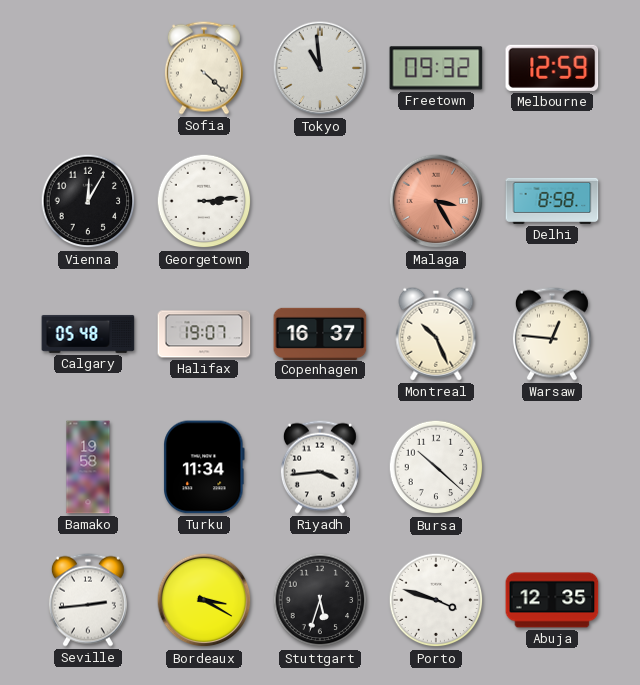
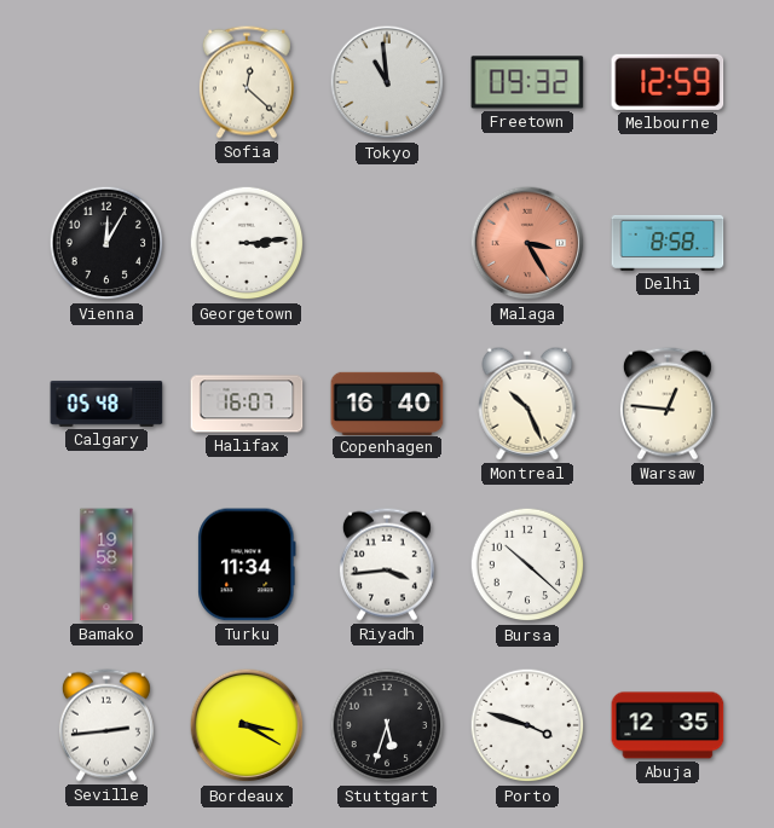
Sofia: 4:22 -> 12:22 (247, 82)
Halifax: 19:07 -> 16:07 (247, 404)
Copenhagen: 16:37 -> 16:40 (387, 403)
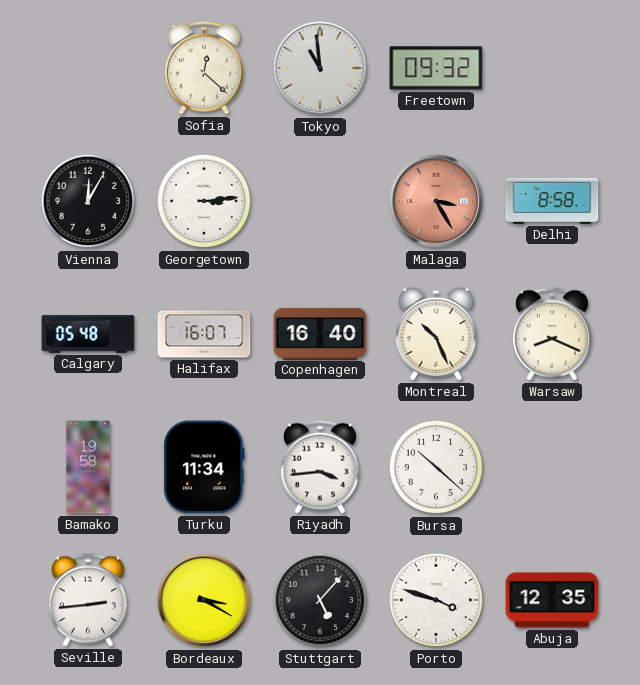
Melbourne: 12:59 -> none (668, 82)
Warsaw: 12:46 -> 8:19 (552, 334)
Stuttgart: 5:33 -> 5:07 (320, 600)
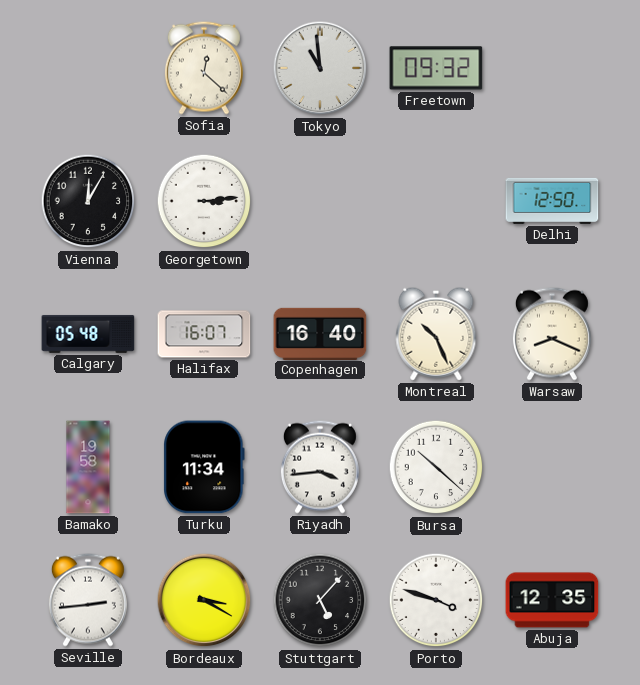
Malaga: 3:25 -> none (436, 201)
Delhi: 8:58 -> 12:50 (552, 201)
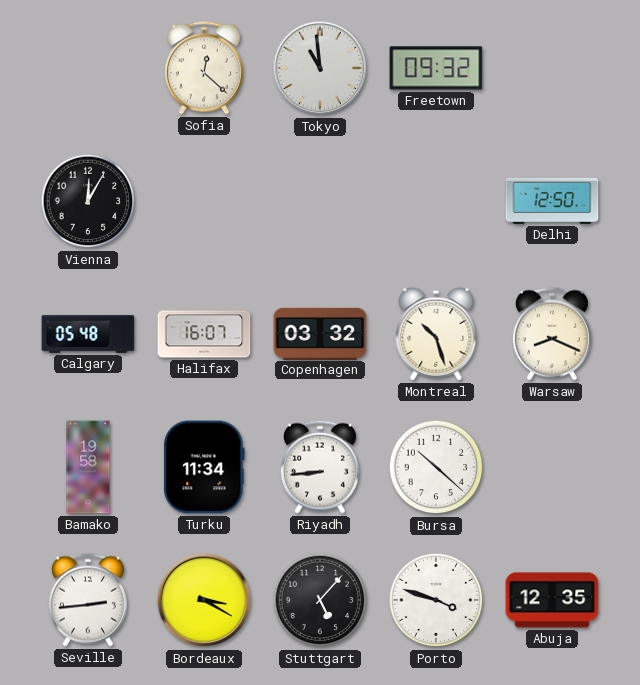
Georgetown: 3:14 -> none (204, 201)
Copenhagen: 16:40 -> 03:32 (320, 333)
Montreal: 10:26 -> 10:27 (436, 334)
Riyadh: 3:44 -> 8:44 (320, 467)
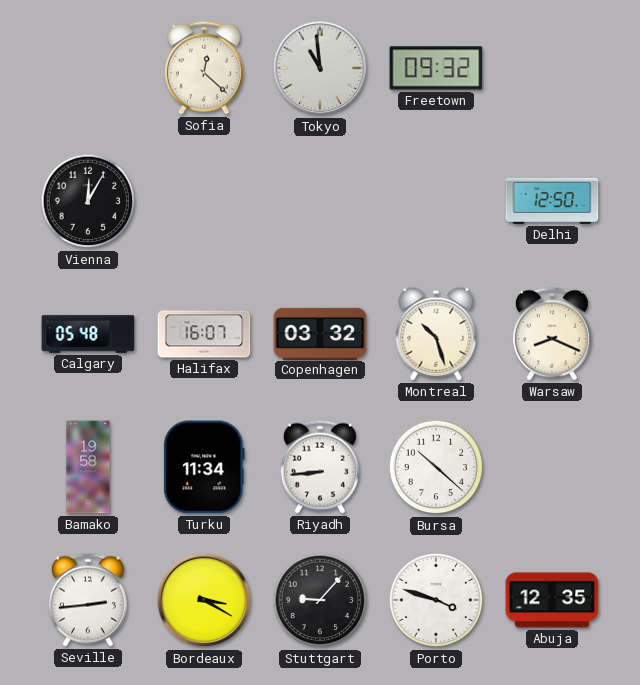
Stuttgart: 5:07 -> 9:07 (320, 600)
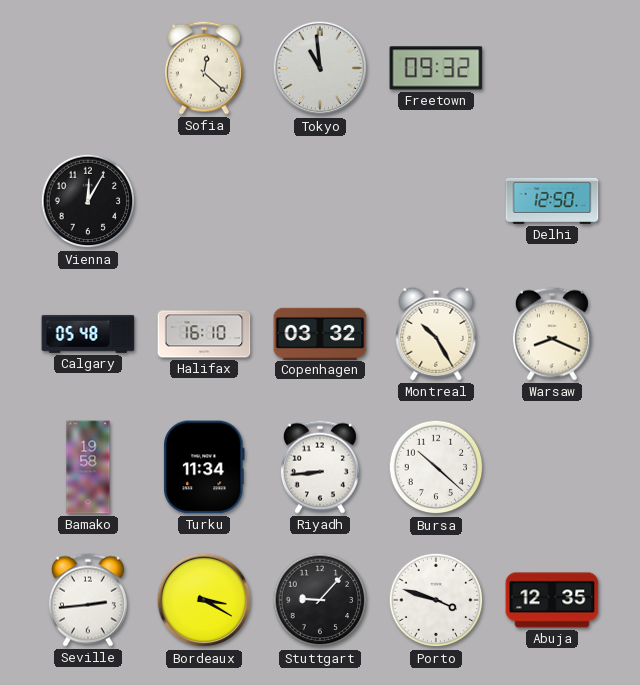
Halifax: 16:07 -> 16:10 (204, 334)
Montreal: 10:27 -> 10:25 (436, 334)
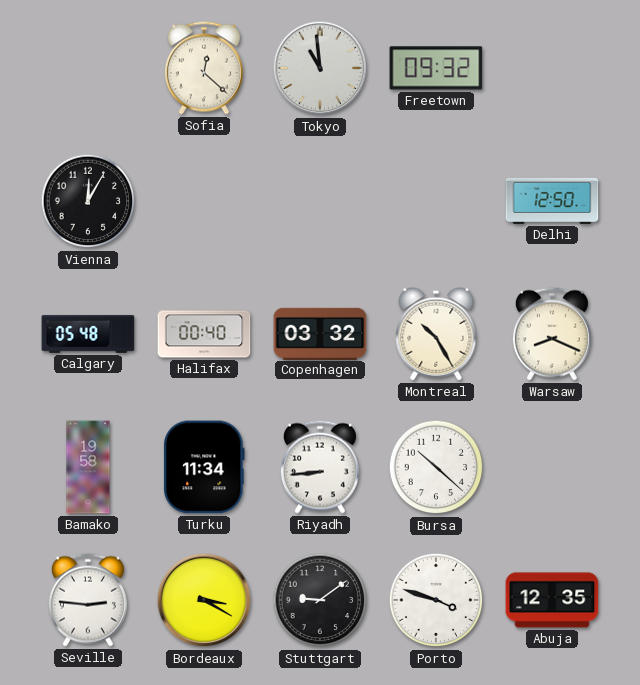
Halifax: 16:10 -> 00:40 (204, 334)
Seville: 2:44 -> 2:46 (88, 600)
Stuttgart: 9:07 -> 9:09 (320, 600)
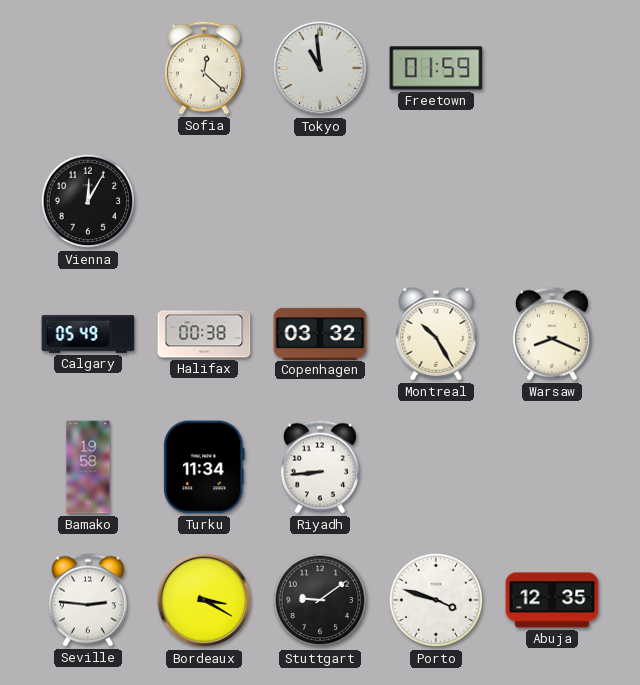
Freetown: 09:32 -> 01:59 (436, 68)
Delhi: 12:50 -> none (552, 201)
Calgary: 05:48 -> 05:49 (88, 334)
Halifax: 00:40 -> 00:38 (204, 334)
Bursa: 10:22 -> none (436, 467)
